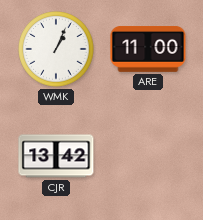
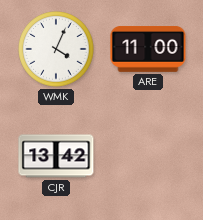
WMK: 1:04 -> 4:04 (56, 49)
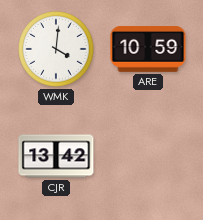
WMK: 4:04 -> 4:01 (56, 49)
ARE: 11:00 -> 10:59 (148, 50)
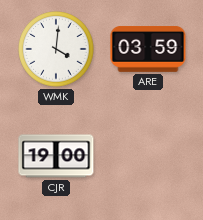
ARE: 10:59 -> 03:59 (148, 50)
CJR: 13:42 -> 19:00 (56, 156)
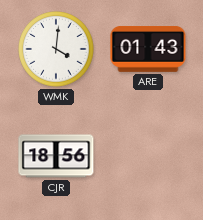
ARE: 03:59 -> 01:43 (148, 50)
CJR: 19:00 -> 18:56 (56, 156)
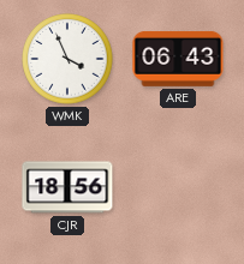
WMK: 4:01 -> 3:56 (67, 59)
ARE: 01:43 -> 06:43 (178, 60)
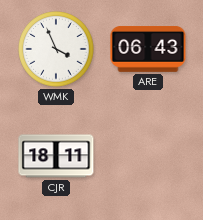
CJR: 18:56 -> 18:11 (56, 156)
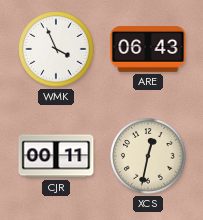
CJR: 18:11 -> 00:11 (56, 156)
XCS: none -> 12:32 (148, 156)
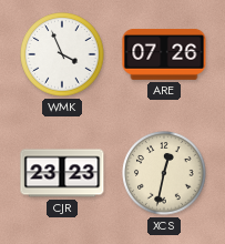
ARE: 06:43 -> 07:26 (164, 55)
CJR: 00:11 -> 23:23 (62, 173)
